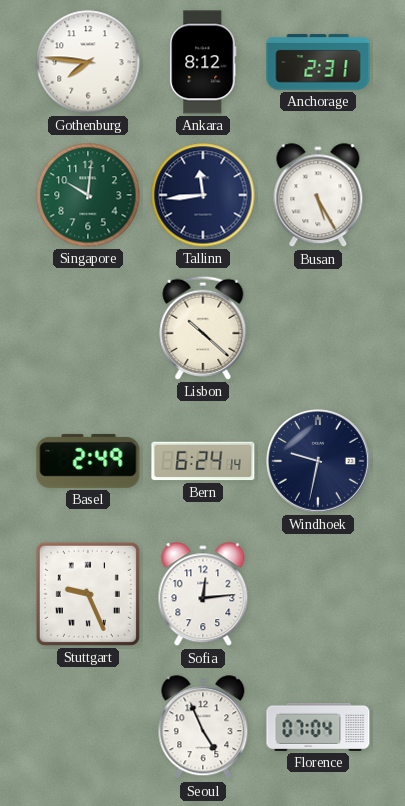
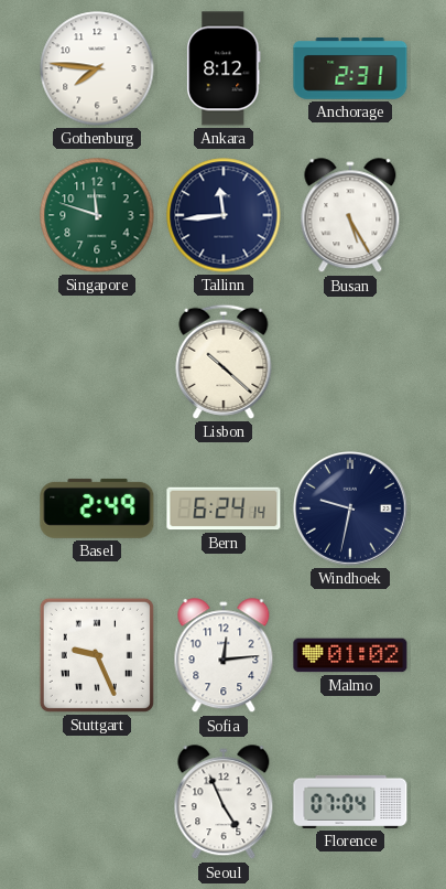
Singapore: 10:01 -> 11:48 (97, 215)
Malmo: none -> 01:02 (350, 655)
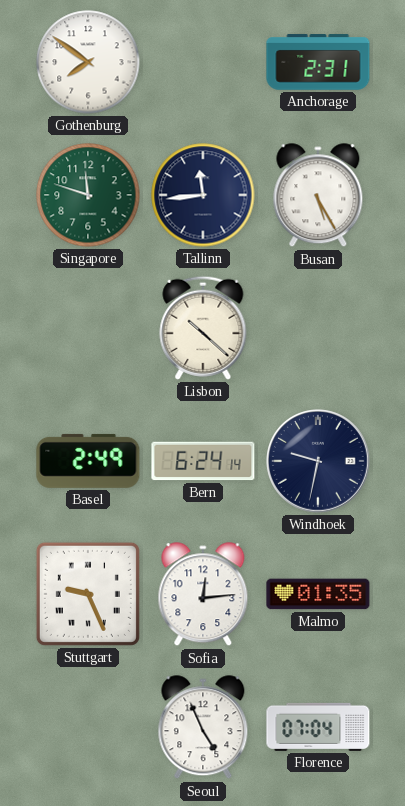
Gothenburg: 7:46 -> 7:51 (88, 62)
Ankara: 8:12 -> none (224, 68)
Malmo: 01:02 -> 01:35 (318, 594)
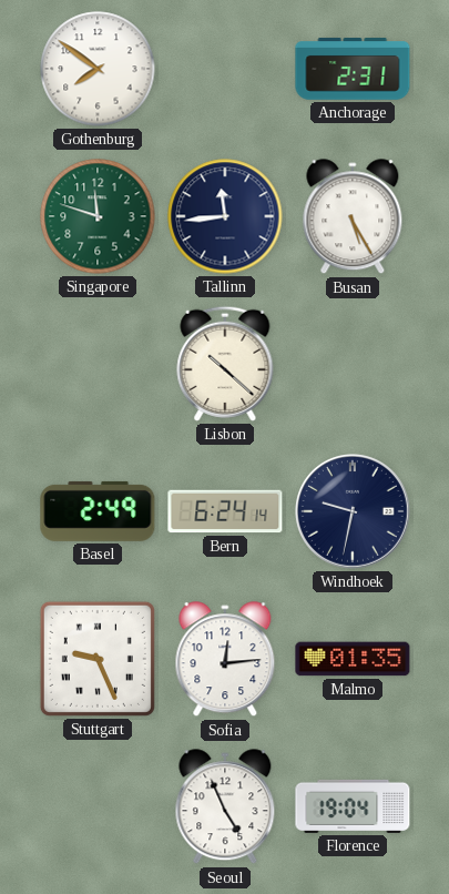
Florence: 07:04 -> 19:04 (353, 806)
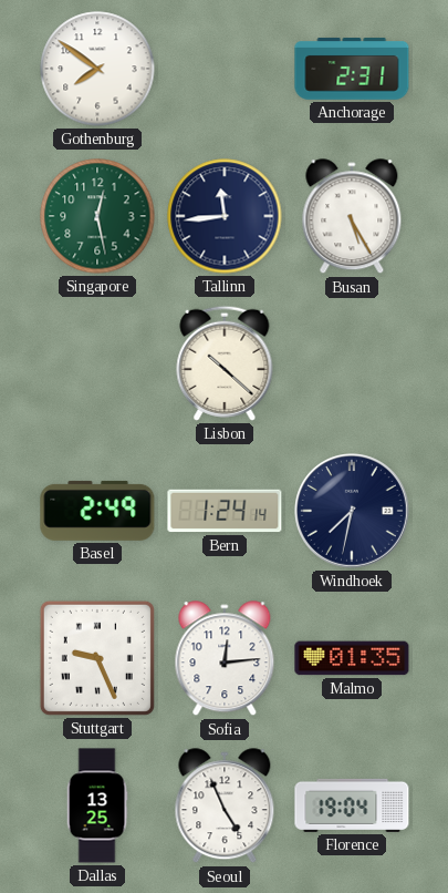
Singapore: 11:48 -> 12:28 (97, 216)
Bern: 6:24 -> 1:24 (225, 511)
Windhoek: 9:32 -> 7:32 (353, 512)
Dallas: none -> 13:25 (97, 805)
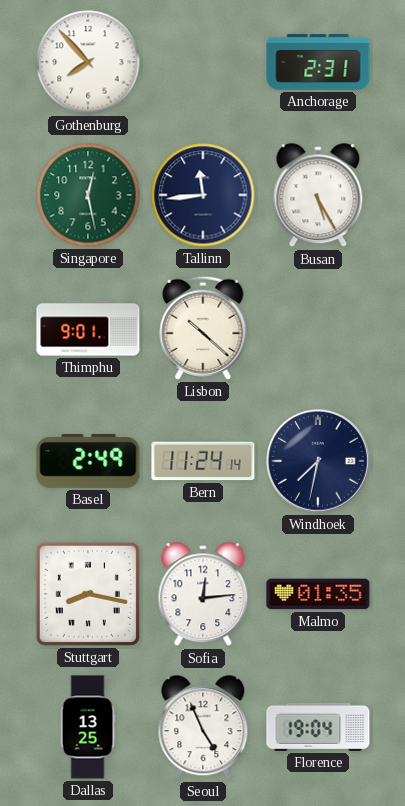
Gothenburg: 7:51 -> 7:53 (88, 62)
Thimphu: none -> 9:01 (88, 328)
Bern: 1:24 -> 11:24 (203, 461)
Stuttgart: 9:26 -> 8:17 (88, 594)
